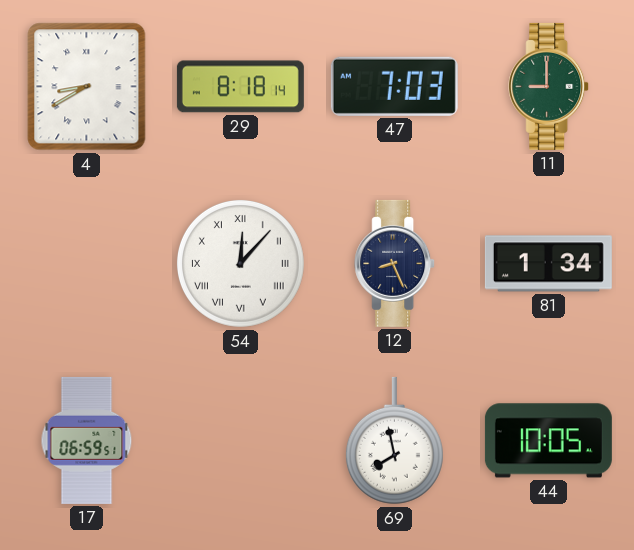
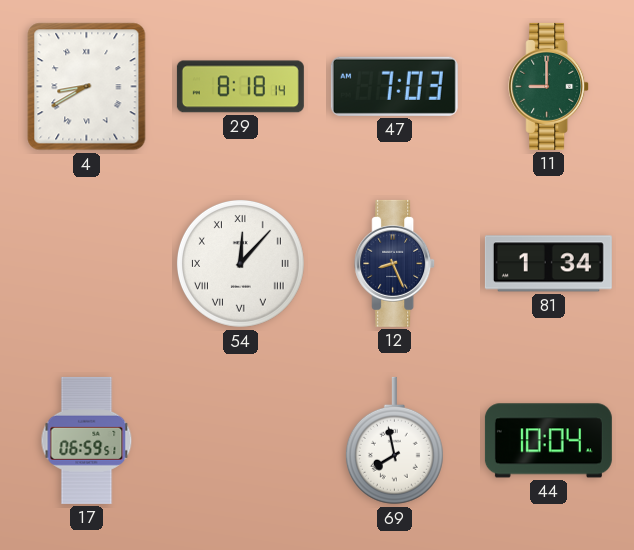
44: 10:05 -> 10:04 (548, 441)
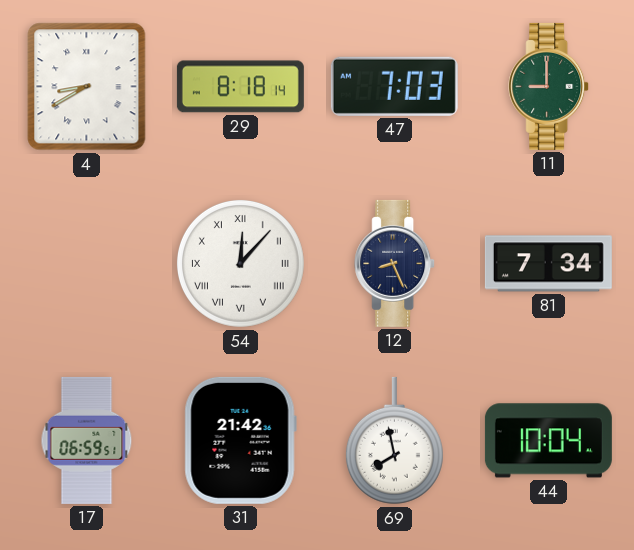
81: 1:34 -> 7:34 (548, 264)
31: none -> 21:42 (240, 440)
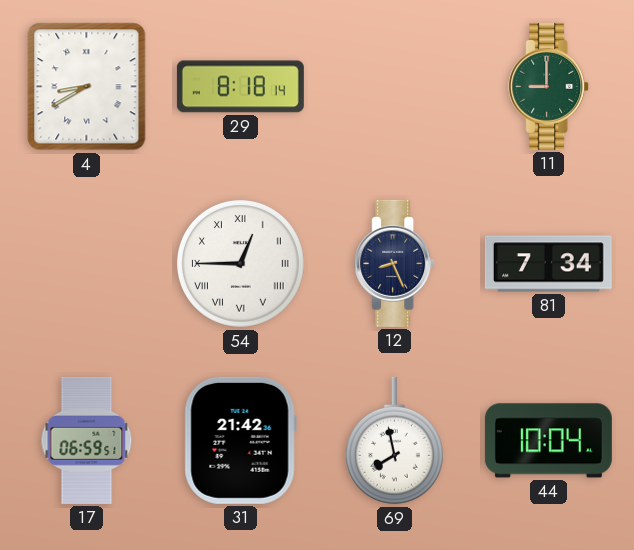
47: 7:03 -> none (394, 86)
54: 12:07 -> 12:45 (240, 263)
